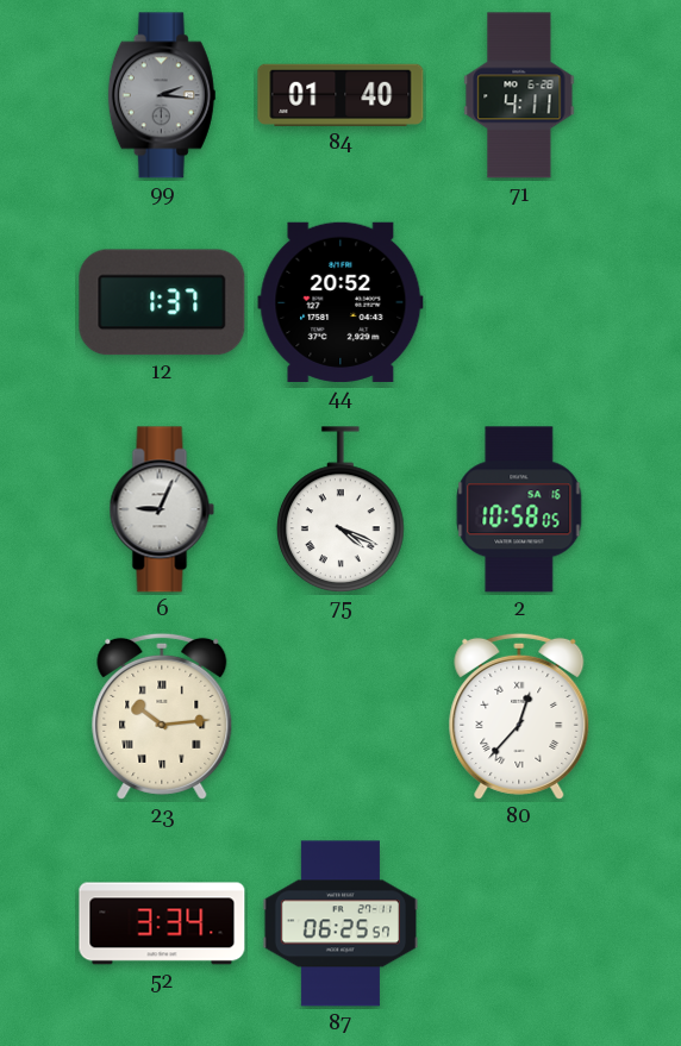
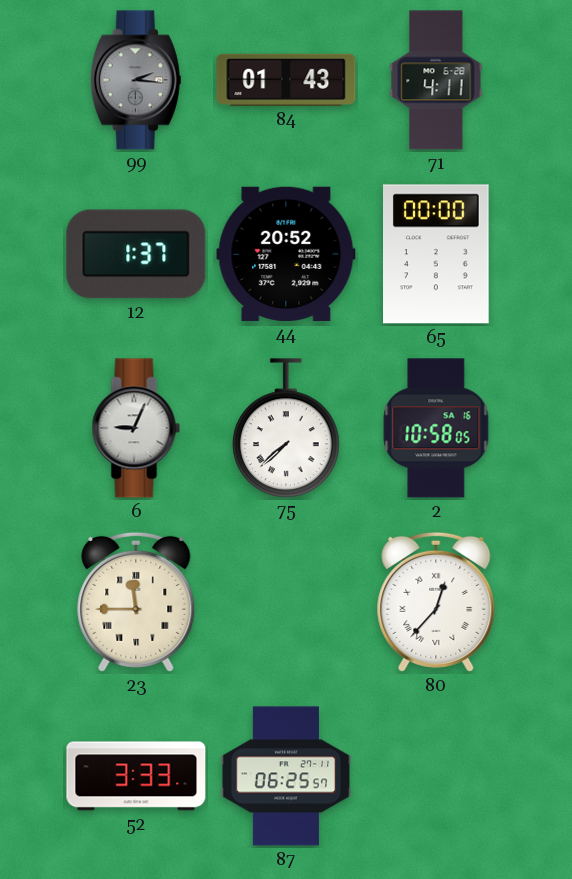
84: 01:40 -> 01:43 (286, 80)
65: none -> 00:00 (437, 254)
75: 4:19 -> 7:38 (287, 428)
23: 10:14 -> 11:45 (136, 602)
52: 3:34 -> 3:33 (136, 776)
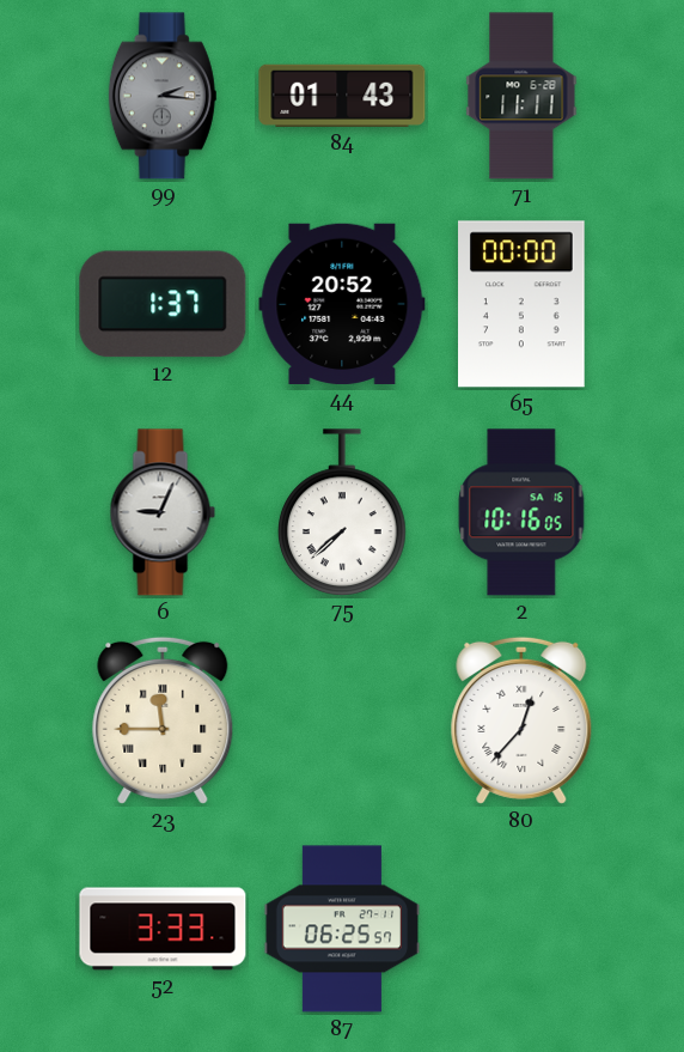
71: 4:11 -> 11:11 (521, 96)
2: 10:58 -> 10:16 (521, 512)
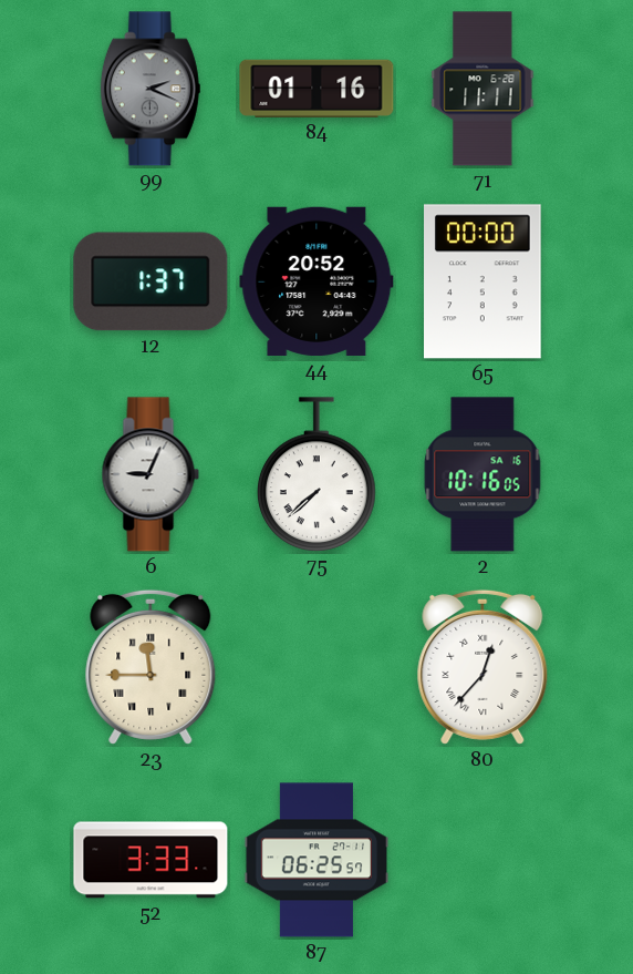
99: 2:16 -> 2:19 (151, 89)
84: 01:43 -> 01:16 (316, 89)
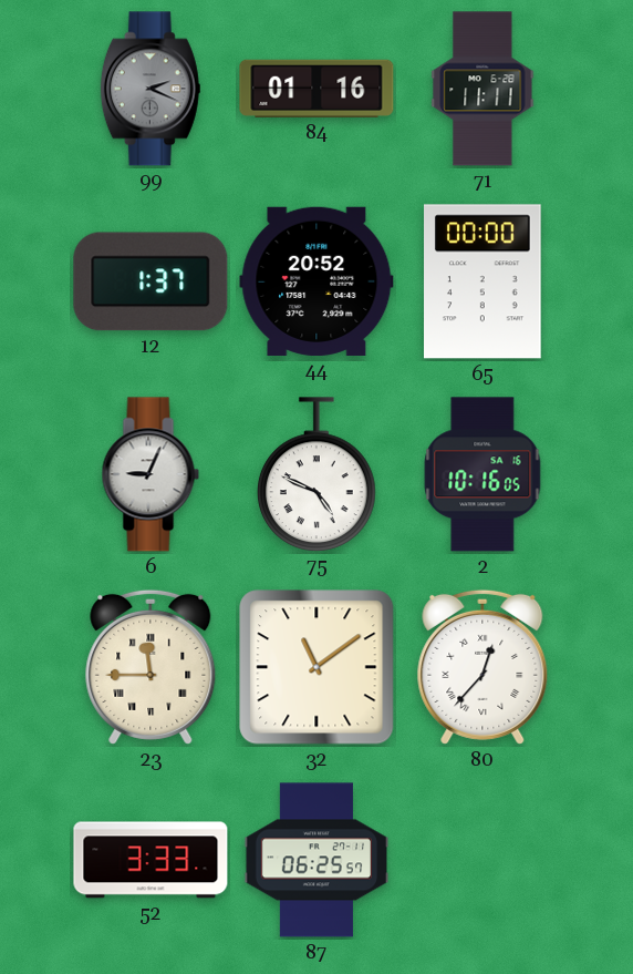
75: 7:38 -> 4:49 (318, 474)
32: none -> 11:09 (316, 667)
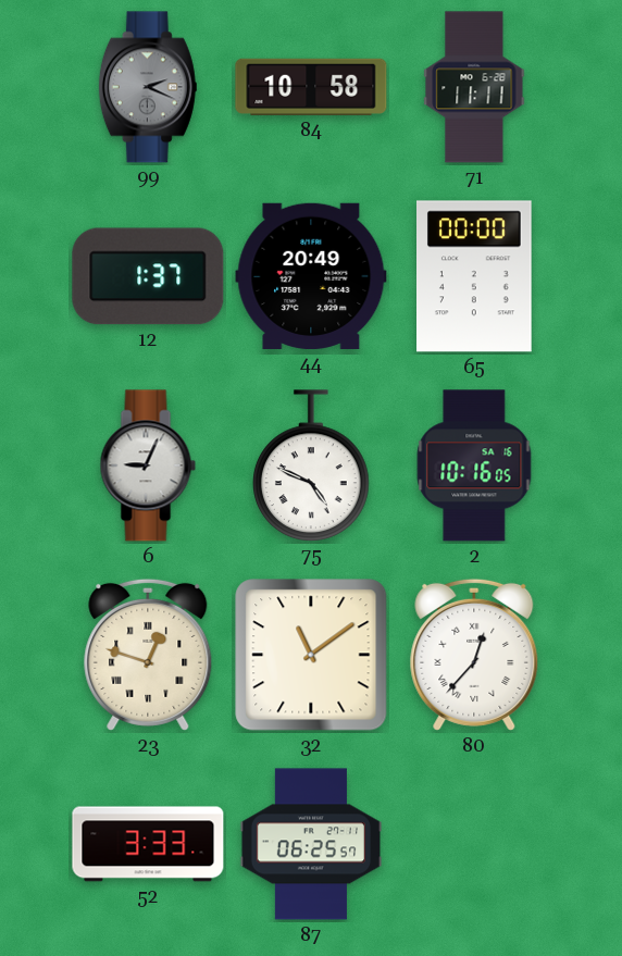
84: 01:16 -> 10:58 (311, 87)
44: 20:52 -> 20:49 (311, 276)
23: 11:45 -> 12:48 (148, 655)
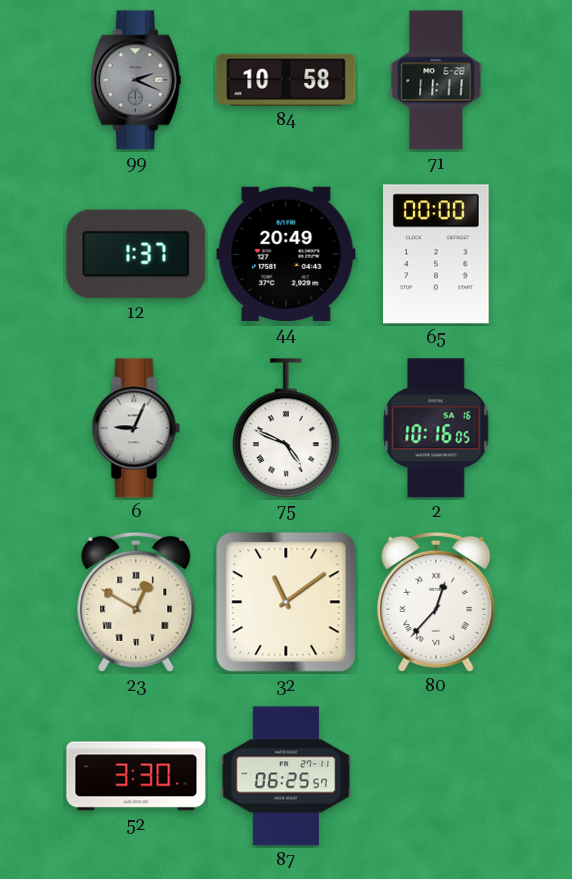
23: 12:48 -> 12:50 (136, 602)
52: 3:33 -> 3:30 (136, 776)
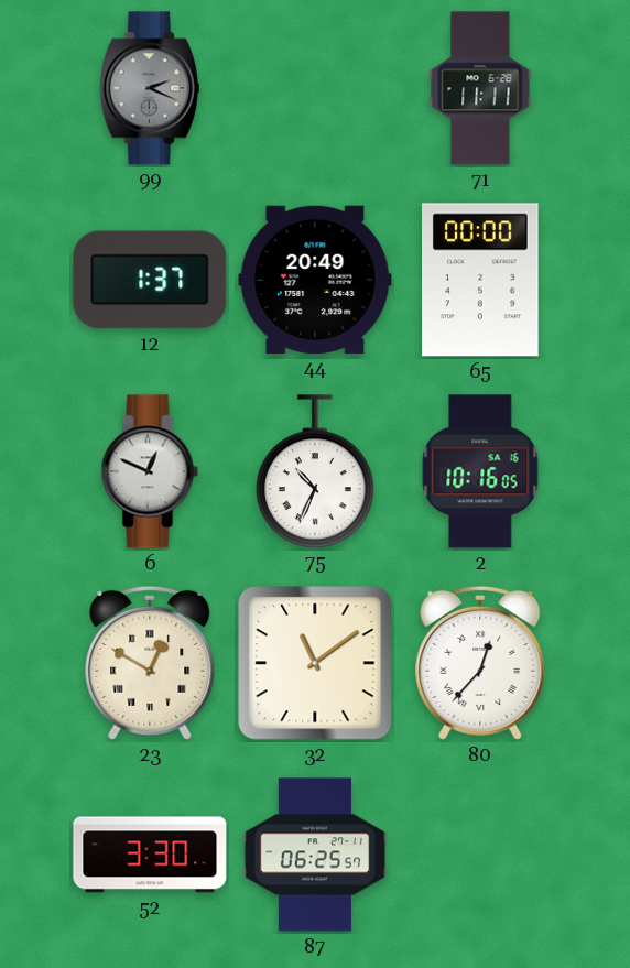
84: 10:58 -> none (286, 80)
6: 9:04 -> 12:49 (150, 471)
75: 4:49 -> 10:34 (316, 471)
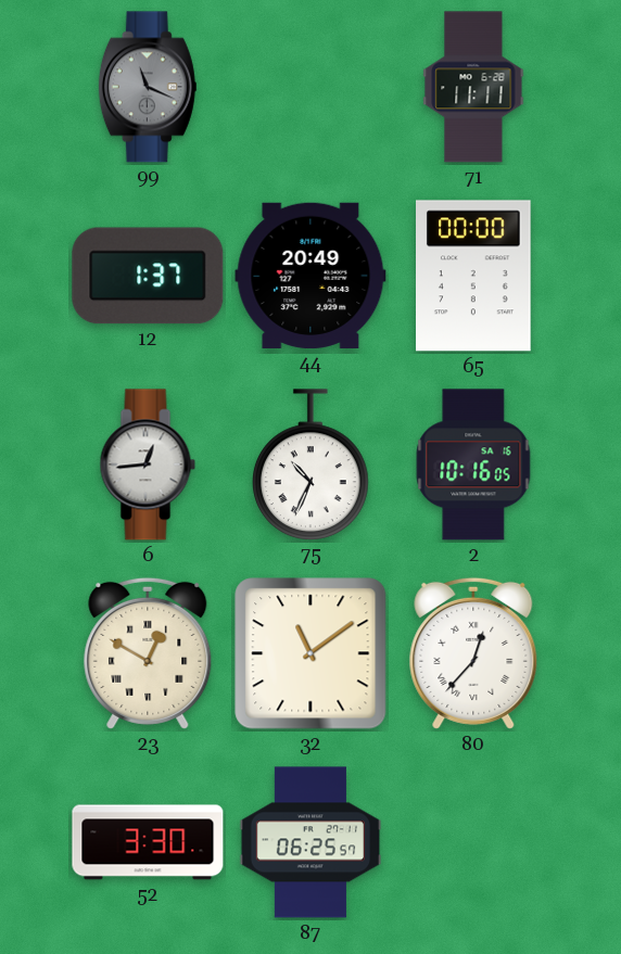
99: 2:19 -> 11:19 (148, 87)
6: 12:49 -> 12:44 (148, 465)
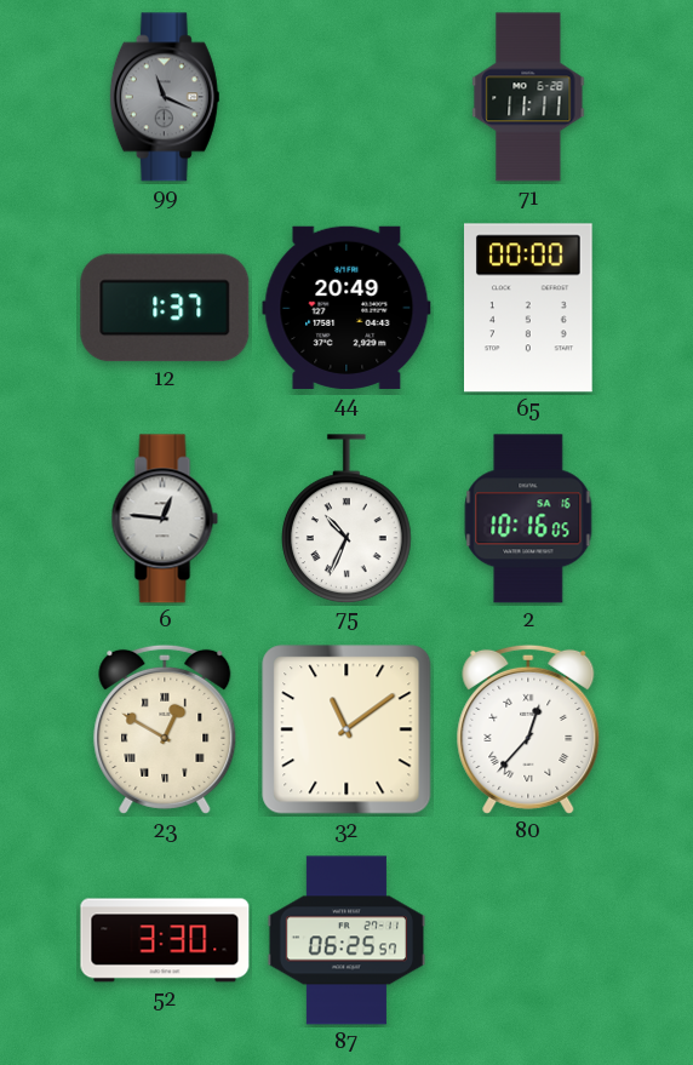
6: 12:44 -> 12:46 (165, 519)
